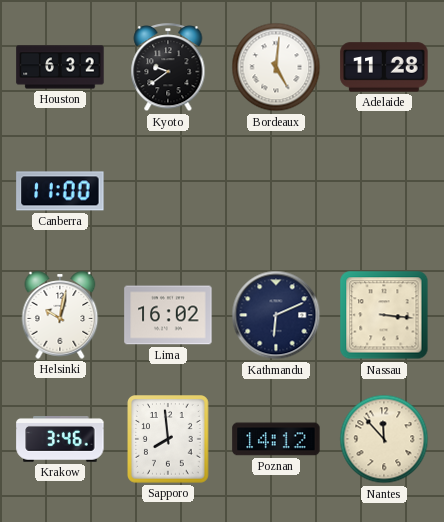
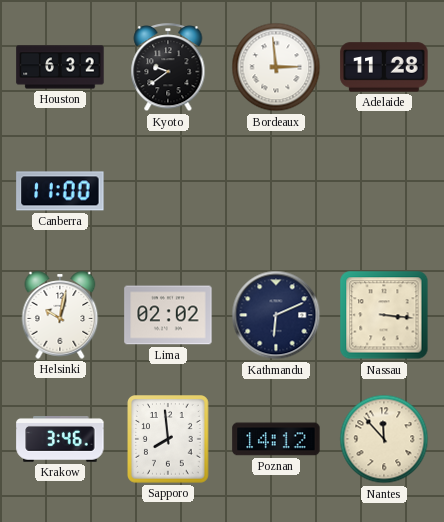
Bordeaux: 5:01 -> 2:59 (276, 67)
Lima: 16:02 -> 02:02 (168, 315)
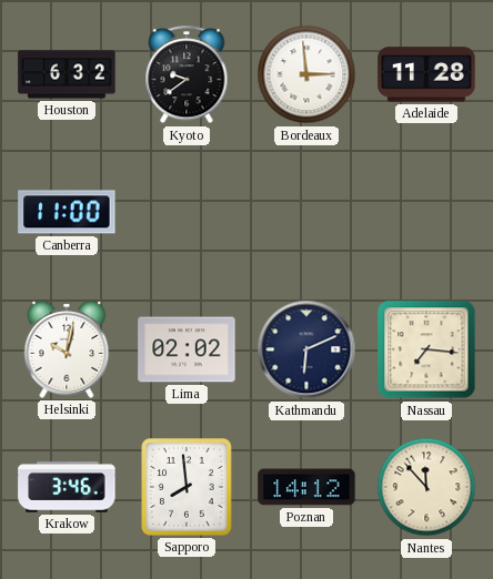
Nassau: 3:16 -> 7:16 (426, 349)
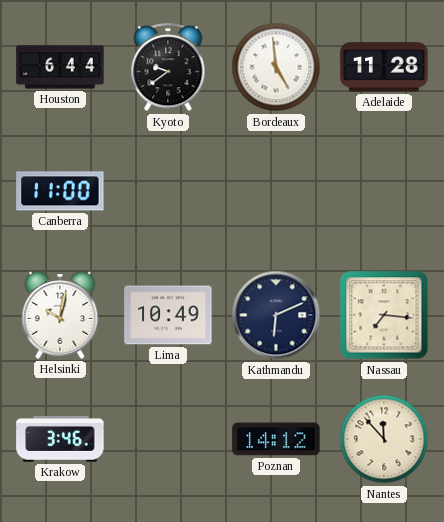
Houston: 6:32 -> 6:44 (60, 67)
Bordeaux: 2:59 -> 4:59 (276, 67)
Lima: 02:02 -> 10:49 (168, 315)
Sapporo: 7:59 -> none (188, 488)
